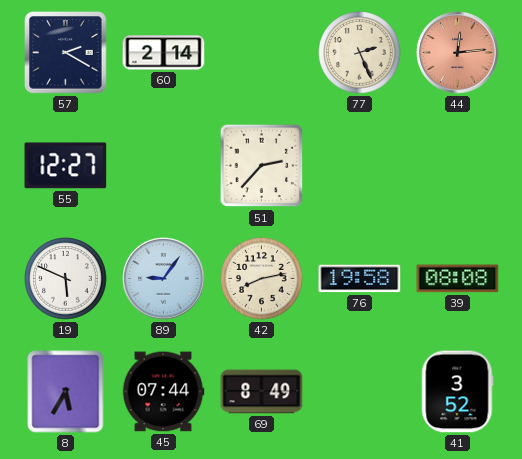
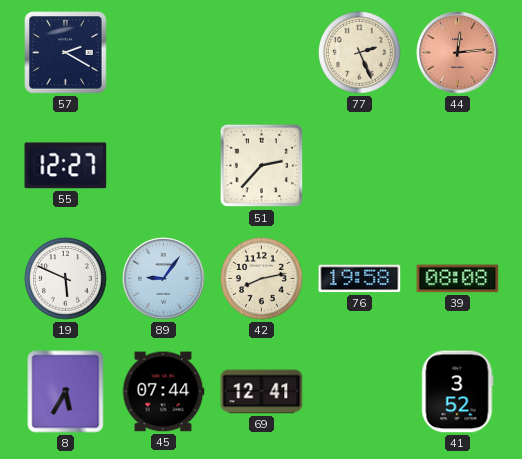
60: 2:14 -> none (164, 53)
69: 8:49 -> 12:41 (262, 392)
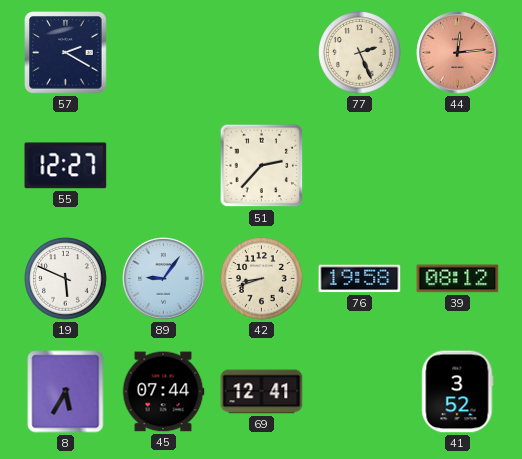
42: 8:13 -> 8:42 (262, 279)
39: 08:08 -> 08:12 (458, 279)
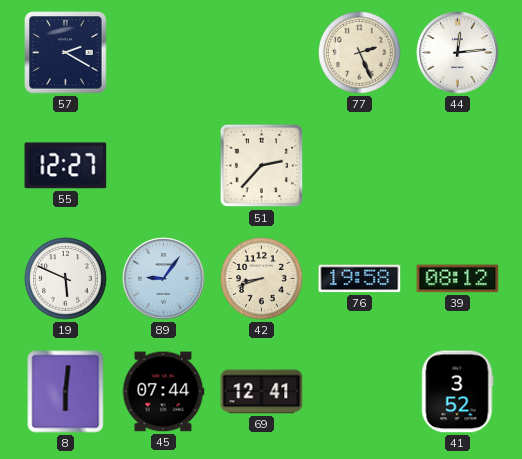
44 dial: salmon -> white (458, 53)
8: 5:35 -> 6:01 (66, 392)
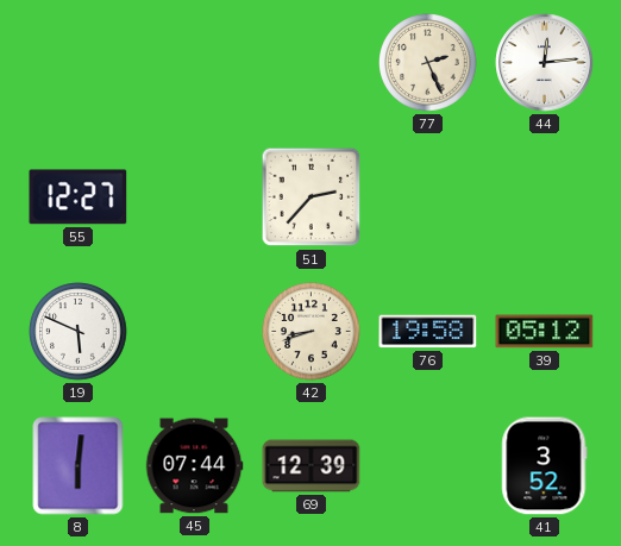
57: 2:20 -> none (66, 53)
89: 9:06 -> none (164, 279)
39: 08:12 -> 05:12 (545, 332)
69: 12:41 -> 12:39 (312, 466)
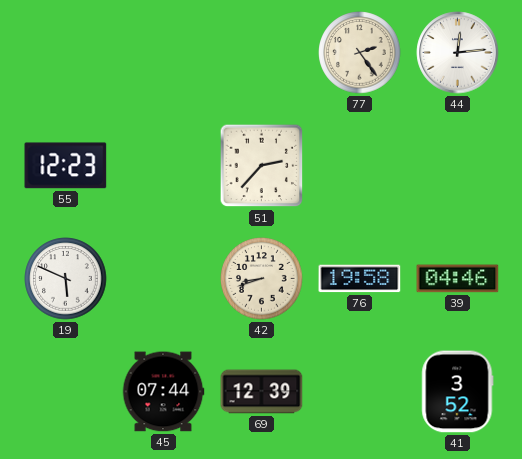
77: 2:26 -> 2:24 (360, 53)
55: 12:27 -> 12:23 (66, 166)
39: 05:12 -> 04:46 (458, 279)
8: 6:01 -> none (79, 466)
